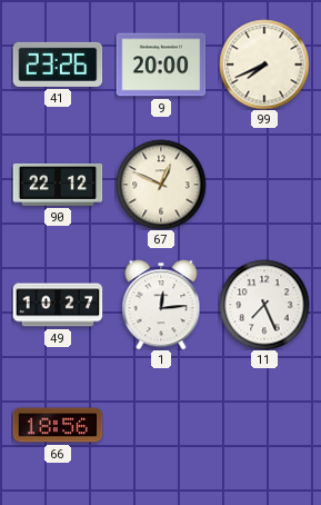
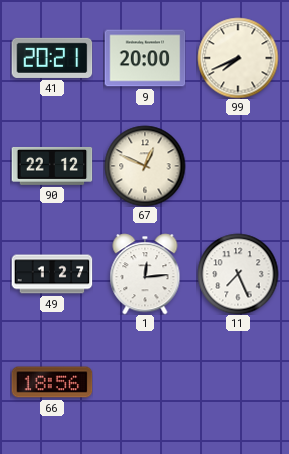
41: 23:26 -> 20:21 (52, 58)
49: 10:27 -> 1:27 (52, 274)
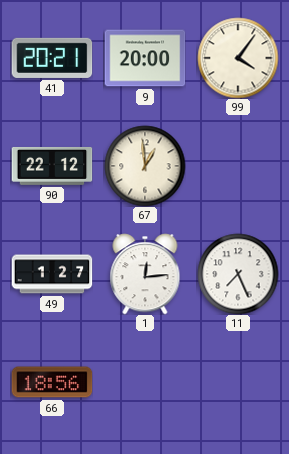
99: 7:41 -> 4:06 (238, 58)
67: 12:49 -> 12:59 (145, 166)
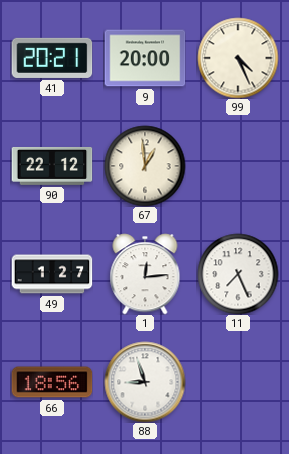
99: 4:06 -> 4:26 (238, 58)
88: none -> 8:57 (145, 382)
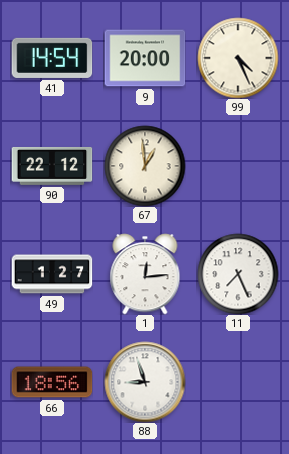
41: 20:21 -> 14:54 (52, 58)
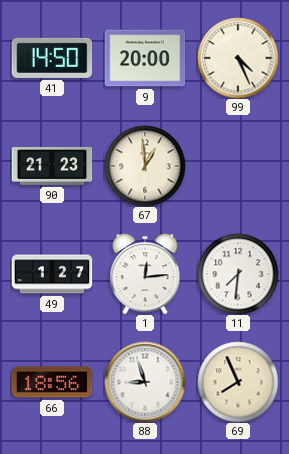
41: 14:54 -> 14:50 (52, 58)
90: 22:12 -> 21:23 (52, 166)
11: 7:26 -> 7:31 (238, 274)
69: none -> 7:56 (238, 382)
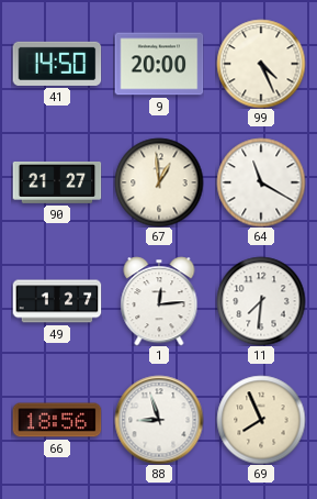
90: 21:23 -> 21:27 (57, 182)
64: none -> 11:20 (261, 182)
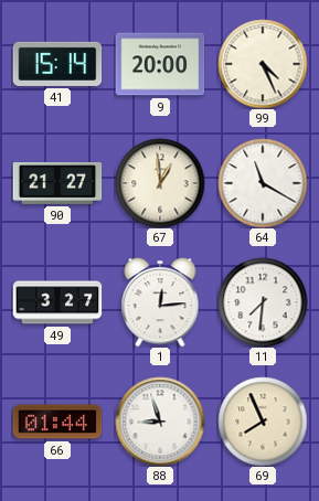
41: 14:50 -> 15:14 (57, 64)
49: 1:27 -> 3:27 (57, 302)
66: 18:56 -> 01:44 (57, 422)
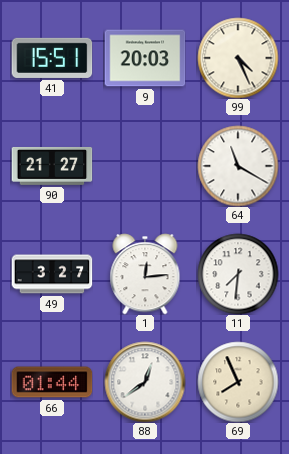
41: 15:14 -> 15:51 (52, 58)
9: 20:00 -> 20:03 (145, 58)
67: 12:59 -> none (160, 183)
88: 8:57 -> 12:39 (145, 382)
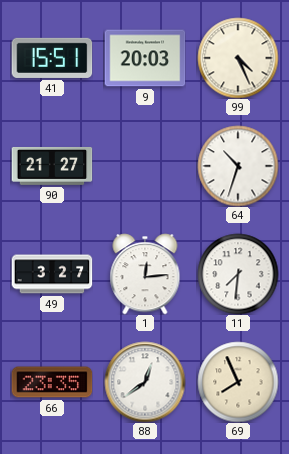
64: 11:20 -> 10:33 (238, 166)
66: 01:44 -> 23:35 (52, 382)
